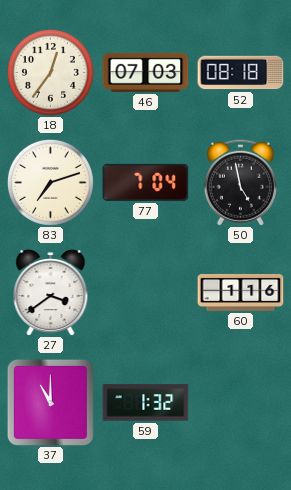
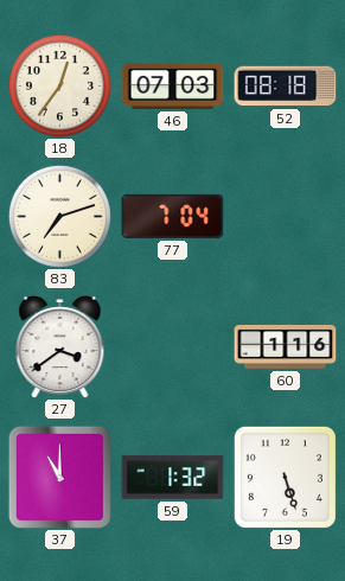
50: 4:58 -> none (240, 182)
19: none -> 5:27 (285, 477)
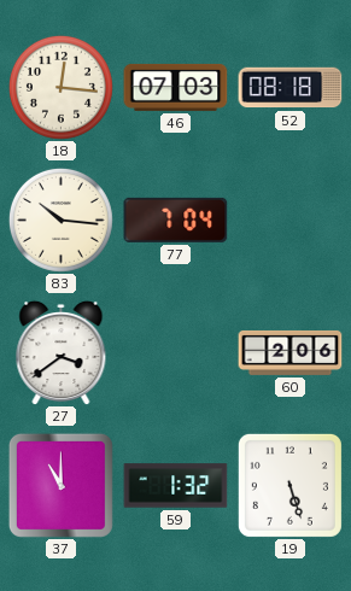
18: 12:36 -> 12:16 (60, 87)
83: 7:12 -> 10:16 (60, 220)
60: 1:16 -> 2:06 (291, 352)
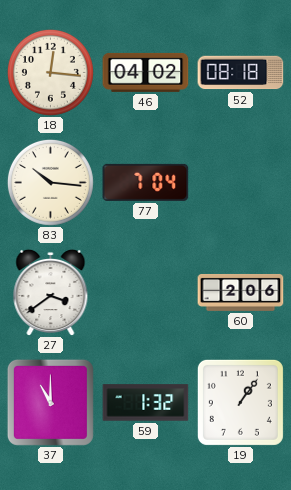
46: 07:03 -> 04:02 (146, 72)
19: 5:27 -> 1:06 (240, 402)
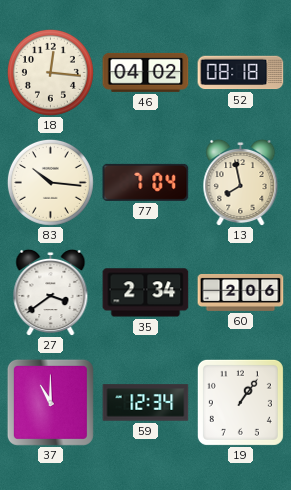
13: none -> 7:58 (241, 182)
35: none -> 2:34 (146, 293)
59: 1:32 -> 12:34 (146, 403)
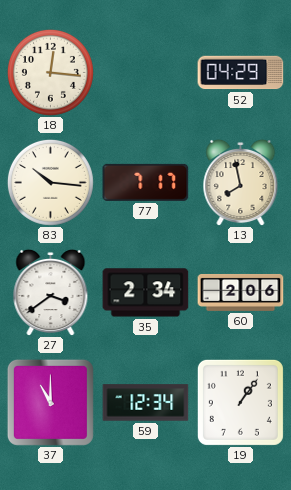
46: 04:02 -> none (146, 72)
52: 08:18 -> 04:29 (241, 73)
77: 7:04 -> 7:17 (146, 182)
